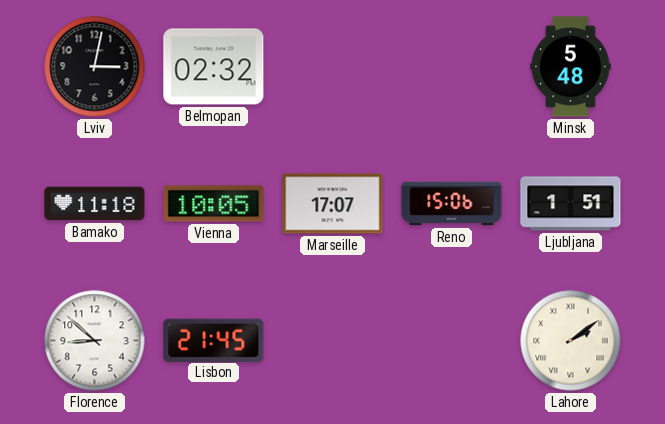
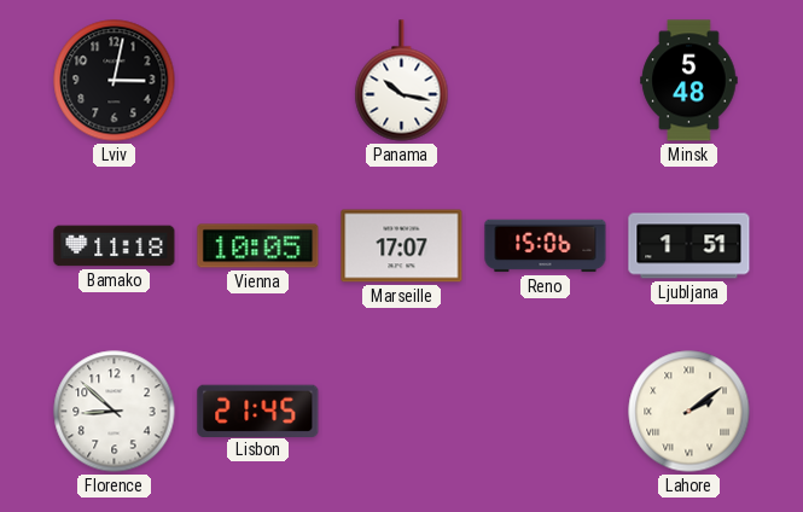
Belmopan: 02:32 -> none (214, 67)
Panama: none -> 10:17 (402, 81)
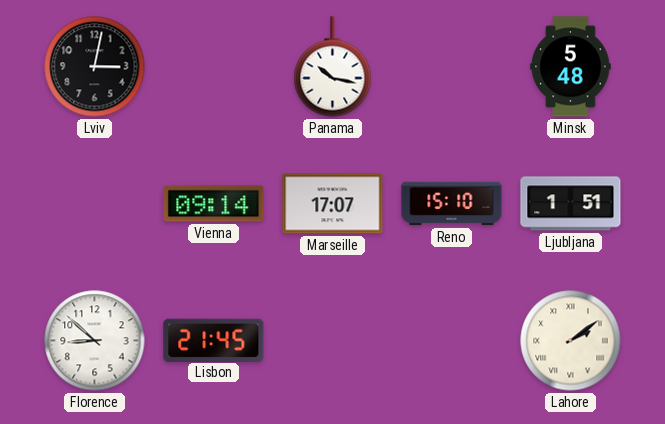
Bamako: 11:18 -> none (115, 246)
Vienna: 10:05 -> 09:14 (214, 204)
Reno: 15:06 -> 15:10 (452, 204)
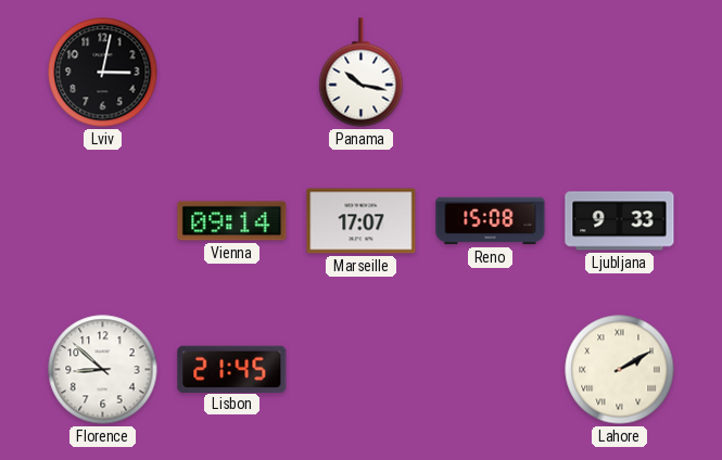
Minsk: 5:48 -> none (571, 67)
Reno: 15:10 -> 15:08 (491, 221)
Ljubljana: 1:51 -> 9:33 (620, 221)
Lahore: 2:09 -> 2:10 (620, 370)
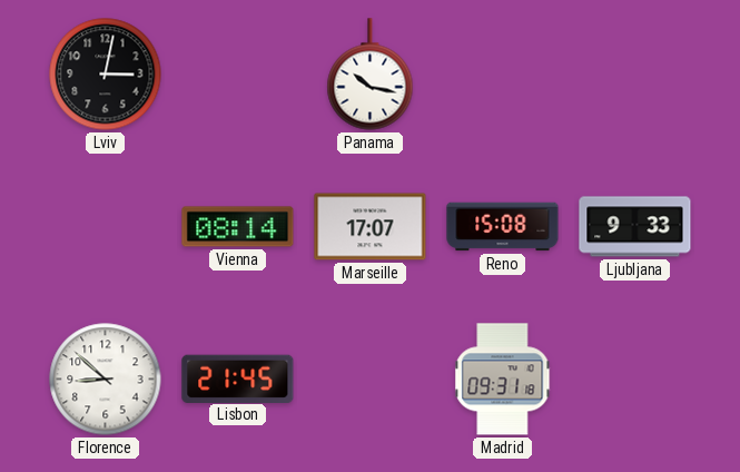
Vienna: 09:14 -> 08:14 (238, 227)
Madrid: none -> 09:31 (503, 380)
Lahore: 2:10 -> none (620, 370)
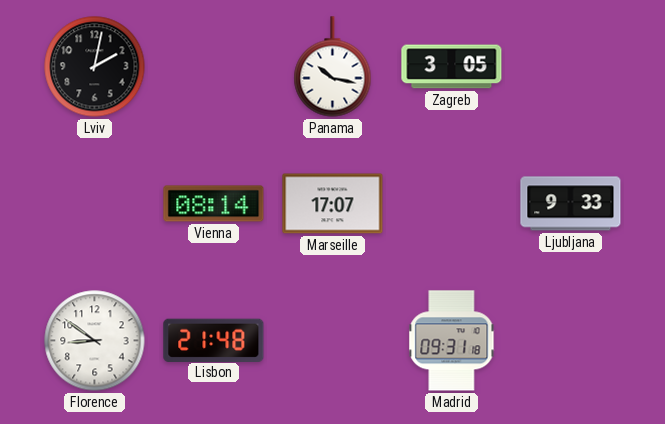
Lviv: 3:02 -> 2:02 (95, 67)
Zagreb: none -> 3:05 (452, 67)
Reno: 15:08 -> none (503, 227)
Florence: 8:52 -> 8:51 (95, 341)
Lisbon: 21:45 -> 21:48 (214, 340)
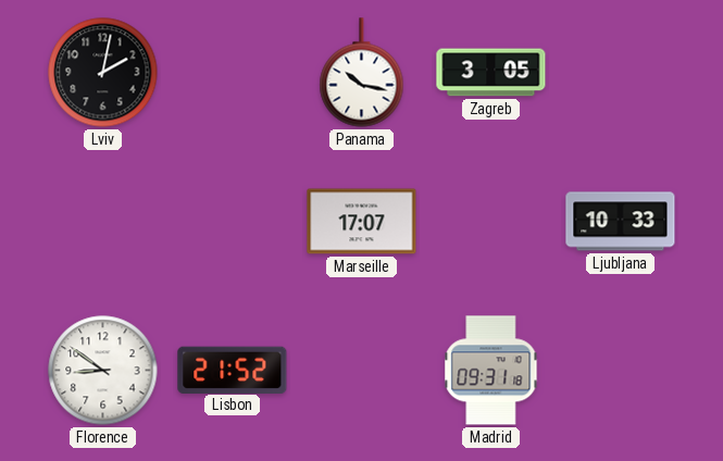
Vienna: 08:14 -> none (214, 204)
Ljubljana: 9:33 -> 10:33 (621, 222)
Lisbon: 21:48 -> 21:52 (233, 370)
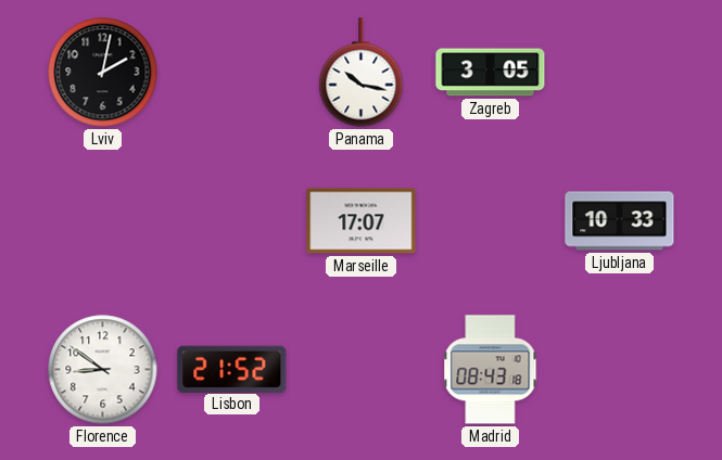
Madrid: 09:31 -> 08:43 (491, 370)
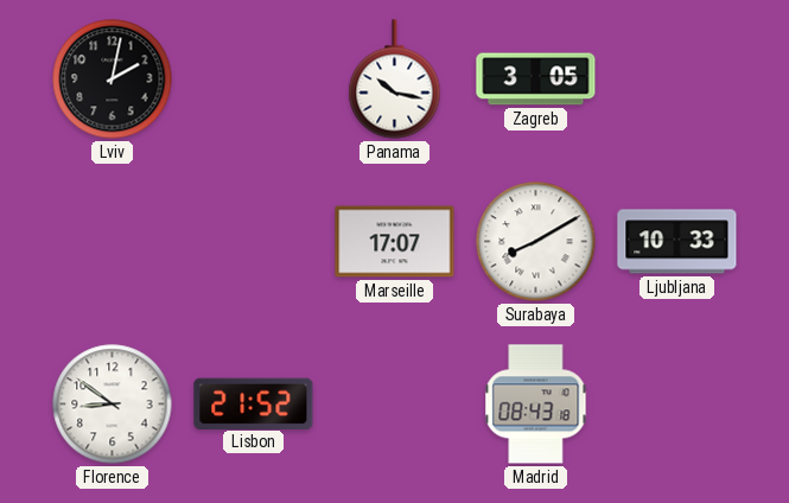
Surabaya: none -> 8:10 (536, 242)
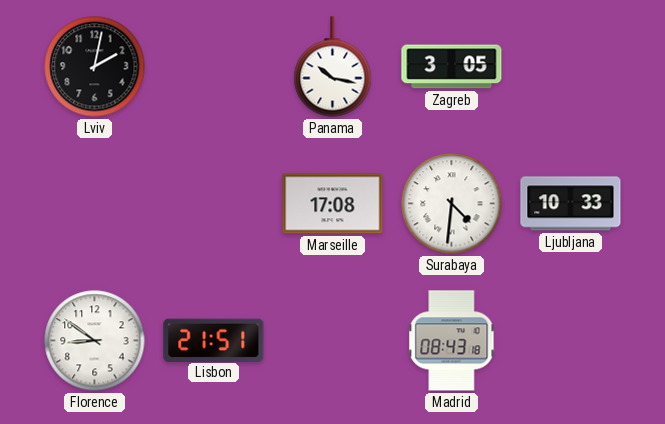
Marseille: 17:07 -> 17:08 (333, 204)
Surabaya: 8:10 -> 4:31 (452, 204)
Lisbon: 21:52 -> 21:51 (214, 340)
